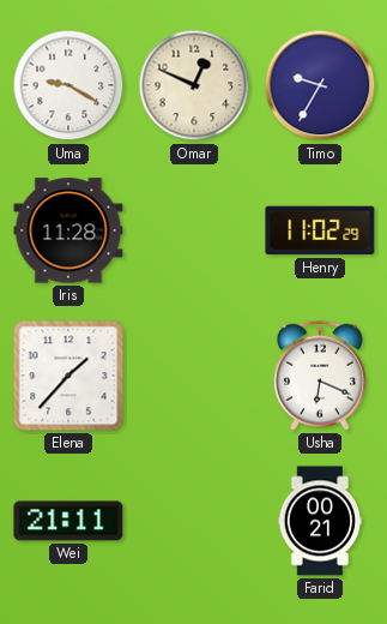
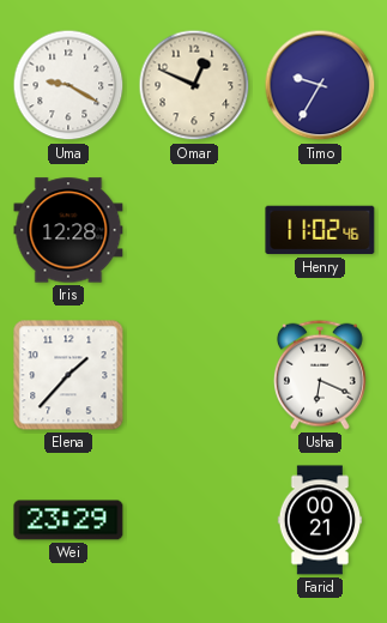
Iris: 11:28 -> 12:28 (68, 230)
Henry: 11:02:29 -> 11:02:46 (320, 230)
Wei: 21:11 -> 23:29 (68, 520)
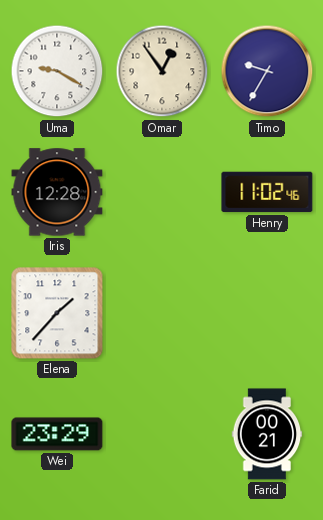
Omar: 12:49 -> 12:54 (162, 71)
Usha: 6:19 -> none (320, 375)
